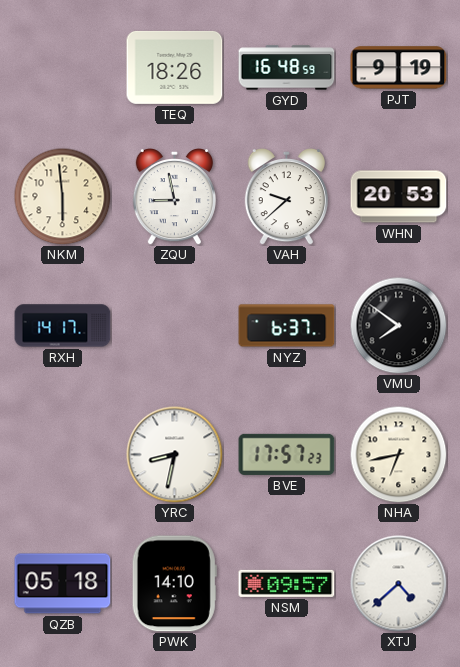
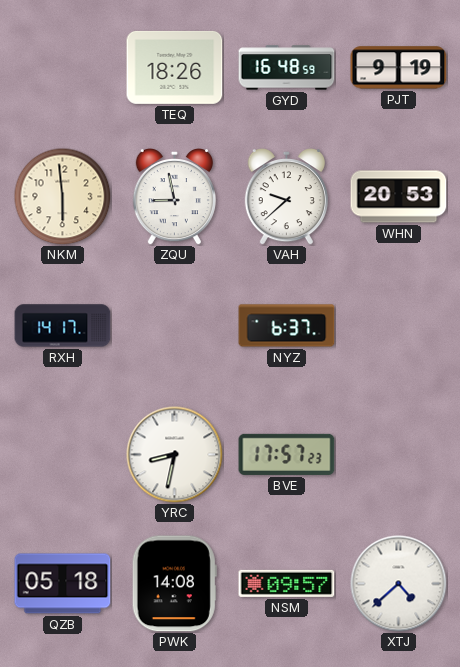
VMU: 7:51 -> none (398, 325)
NHA: 6:43 -> none (398, 454)
PWK: 14:10 -> 14:08 (174, 584)
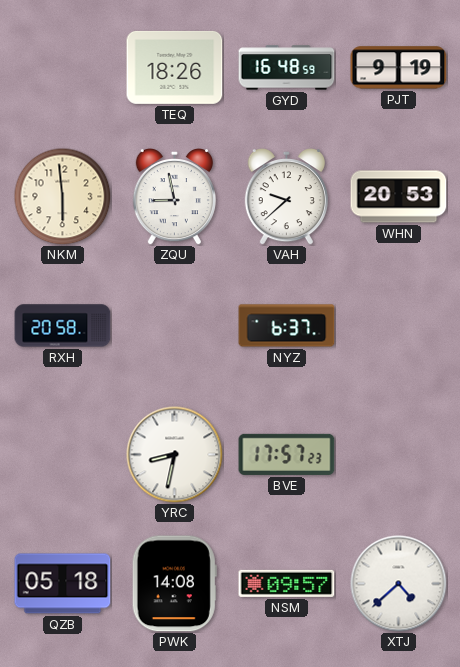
RXH: 14:17 -> 20:58 (63, 326)
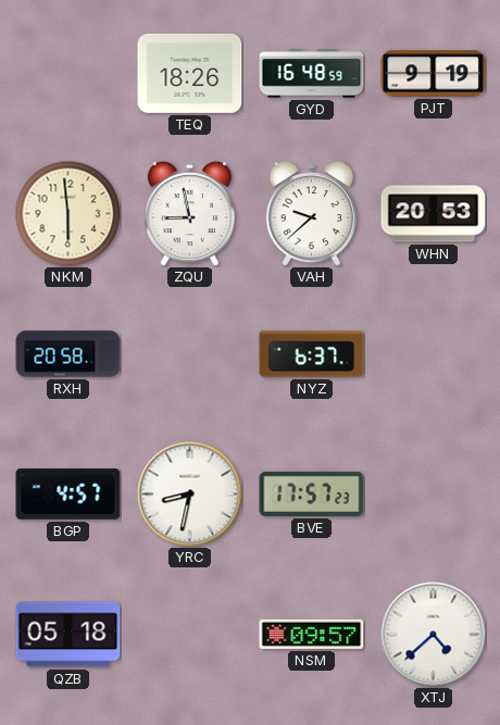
BGP: none -> 4:57 (68, 495)
PWK: 14:08 -> none (174, 584)
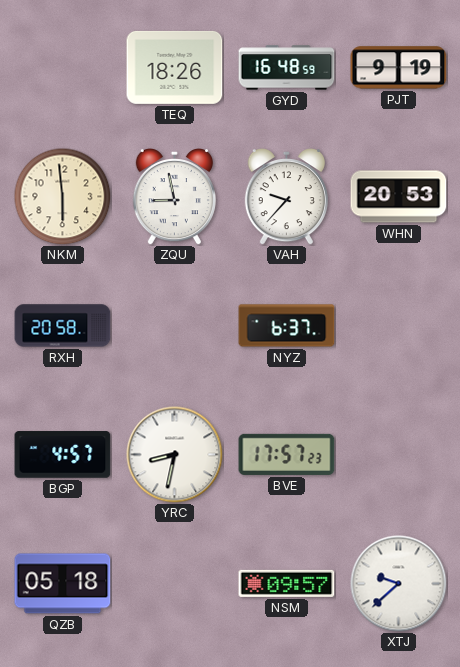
VAH: 9:38 -> 9:37 (286, 196)
XTJ: 4:38 -> 9:38 (399, 584)
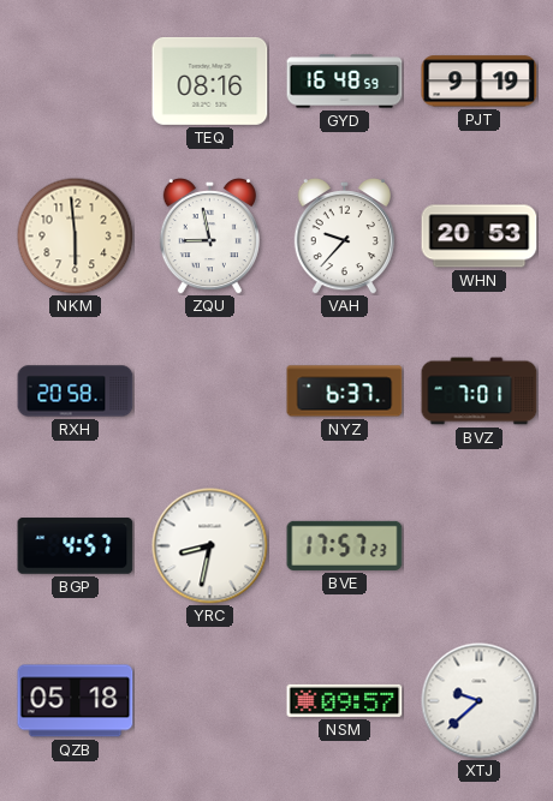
TEQ: 18:26 -> 08:16 (210, 80)
BVZ: none -> 7:01 (480, 391)
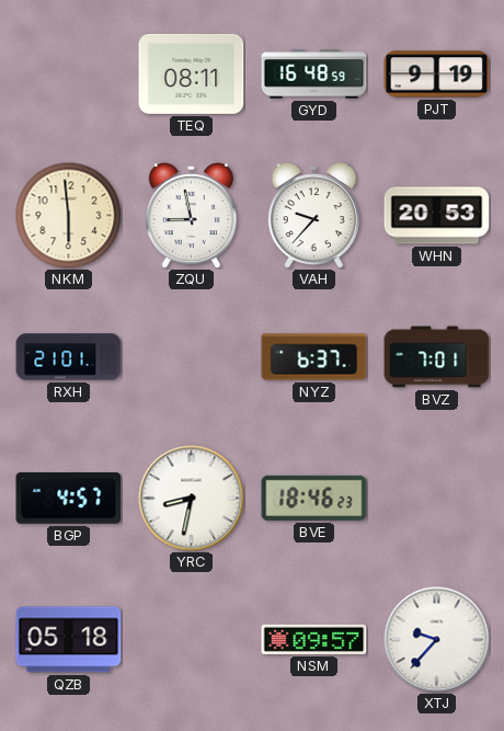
TEQ: 08:16 -> 08:11 (192, 73)
RXH: 20:58 -> 21:01 (69, 357)
BVE: 17:57 -> 18:46 (314, 498)
XTJ: 9:38 -> 9:37 (437, 640)
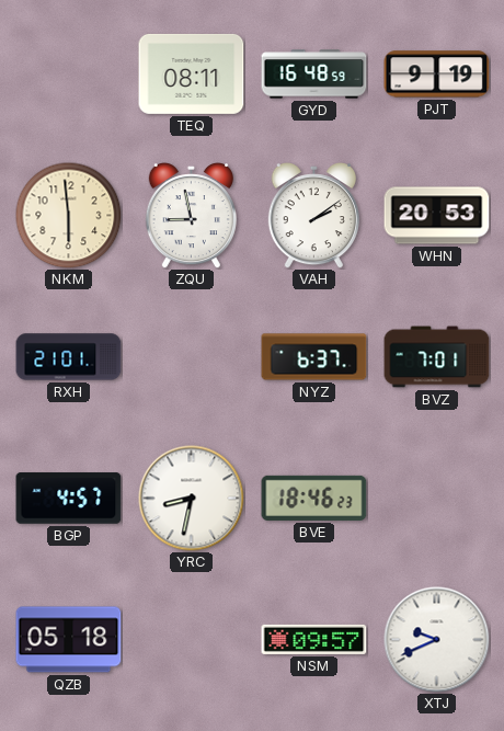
VAH: 9:37 -> 2:09 (313, 215)
XTJ: 9:37 -> 9:41 (437, 640)
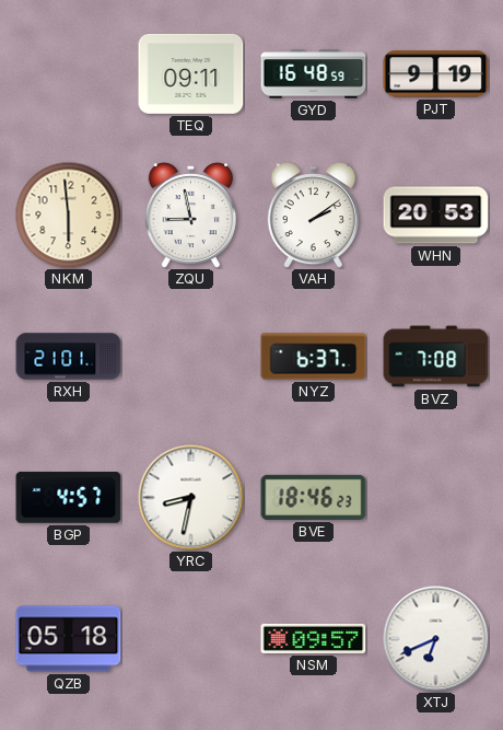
TEQ: 08:11 -> 09:11 (191, 73)
BVZ: 7:01 -> 7:08 (436, 357)
XTJ: 9:41 -> 6:41 (436, 639)
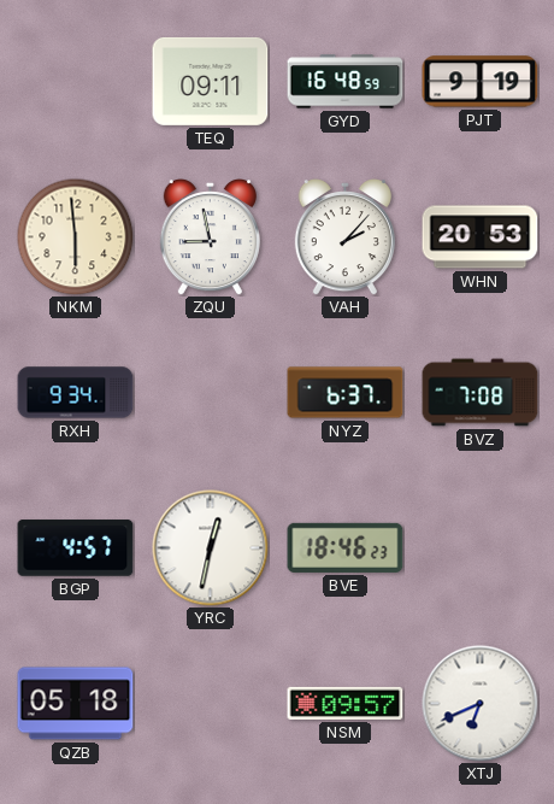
VAH: 2:09 -> 2:07 (344, 236)
RXH: 21:01 -> 9:34 (76, 393)
YRC: 8:32 -> 12:32 (211, 548)
